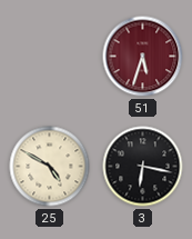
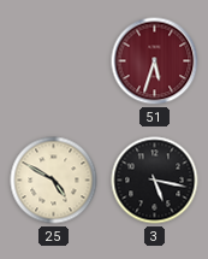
3: 6:17 -> 5:17 (155, 181)
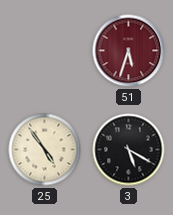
25: 4:50 -> 4:54 (45, 150)
3: 5:17 -> 5:20 (129, 150)
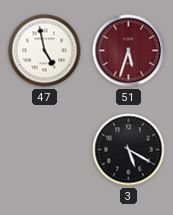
47: none -> 4:58 (45, 51)
25: 4:54 -> none (45, 150)
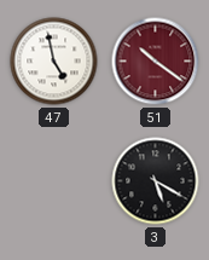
51: 5:33 -> 10:21 (156, 62)
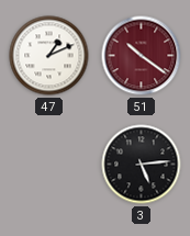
47: 4:58 -> 1:11 (49, 56)
3: 5:20 -> 5:14 (142, 165)
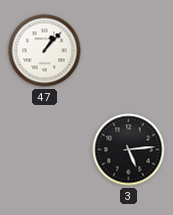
47: 1:11 -> 1:07 (45, 51)
51: 10:21 -> none (142, 56)
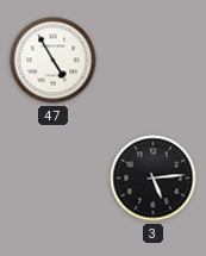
47: 1:07 -> 4:55 (54, 61)
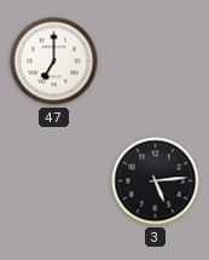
47: 4:55 -> 7:00 (54, 62)
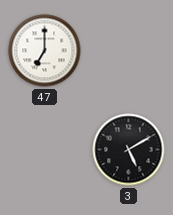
3: 5:14 -> 5:10 (129, 150)
